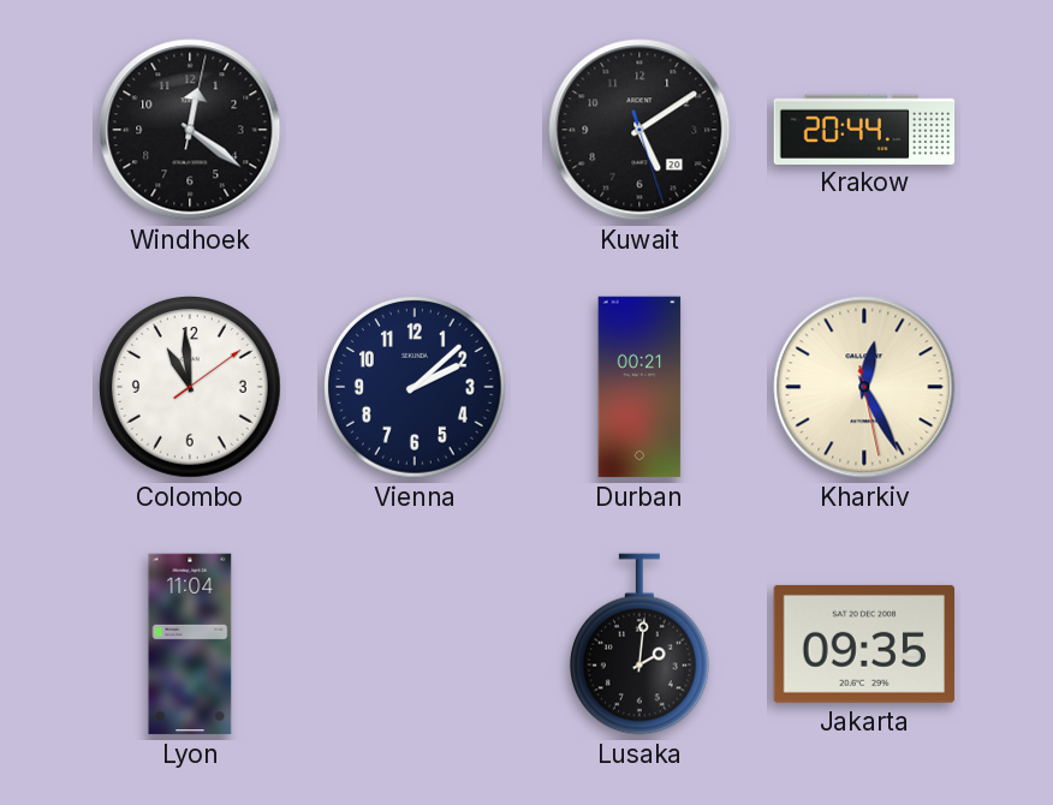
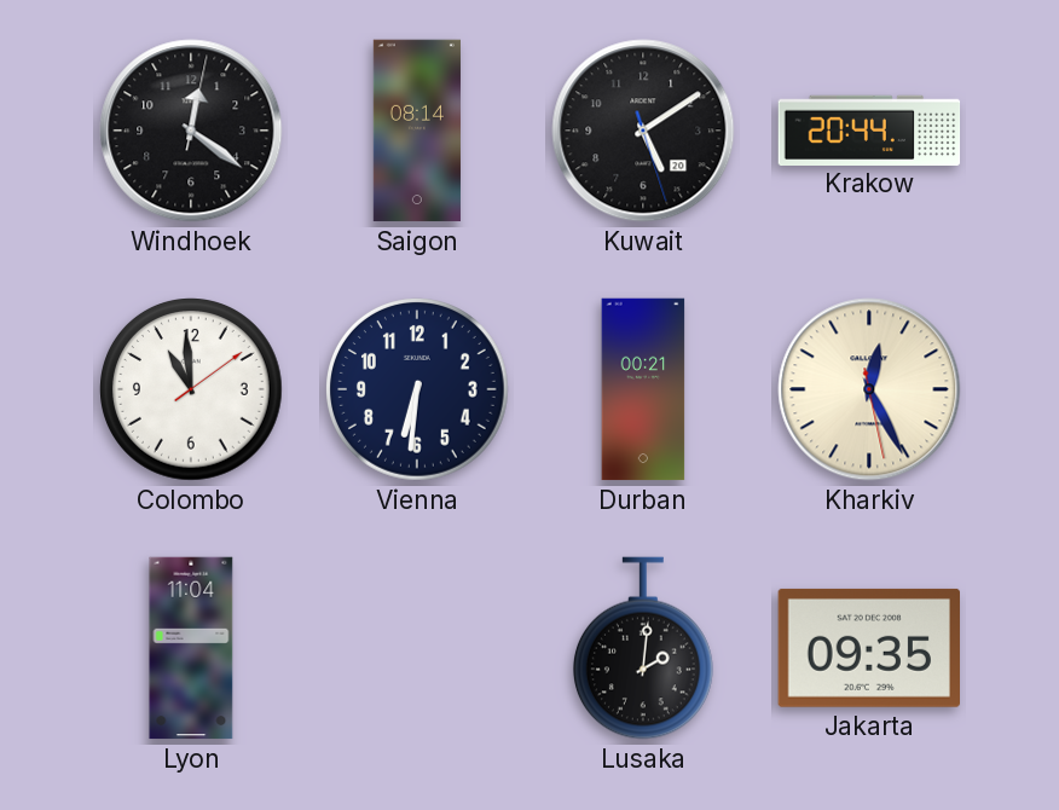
Saigon: none -> 08:14 (417, 131)
Vienna: 2:08 -> 6:31 (418, 390)
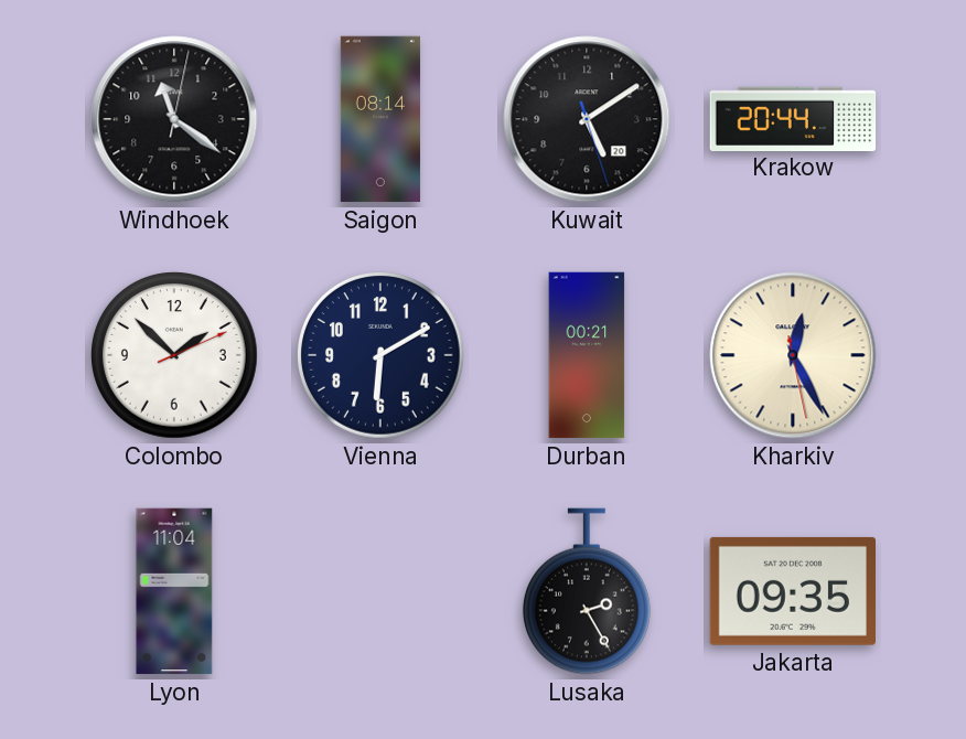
Windhoek: 12:21 -> 11:21 (174, 119)
Colombo: 10:59 -> 1:52 (175, 356)
Vienna: 6:31 -> 6:10 (382, 356)
Lusaka: 2:01 -> 2:25 (587, 591)
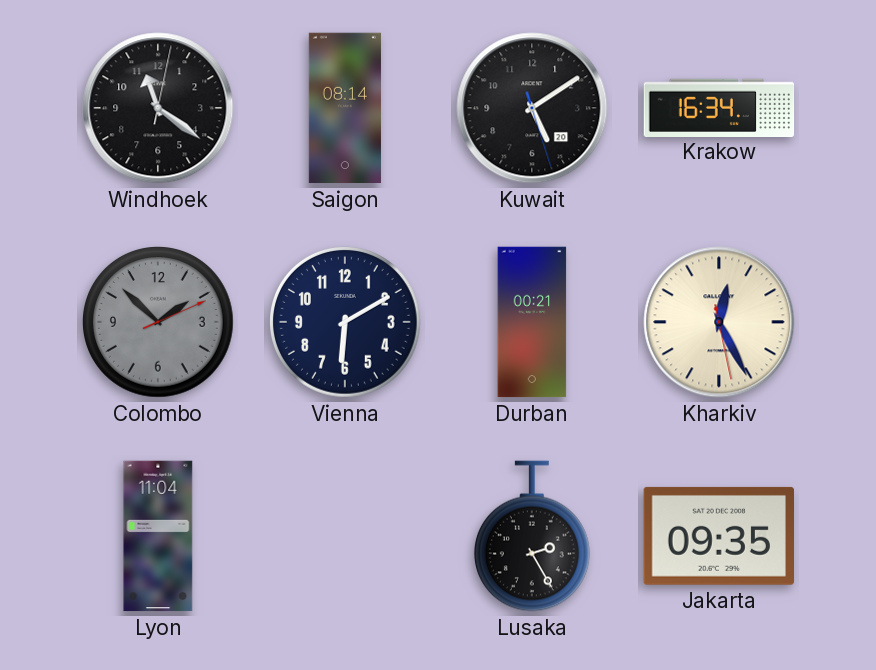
Krakow: 20:44 -> 16:34 (719, 107)
Colombo dial: white -> grey (159, 323)
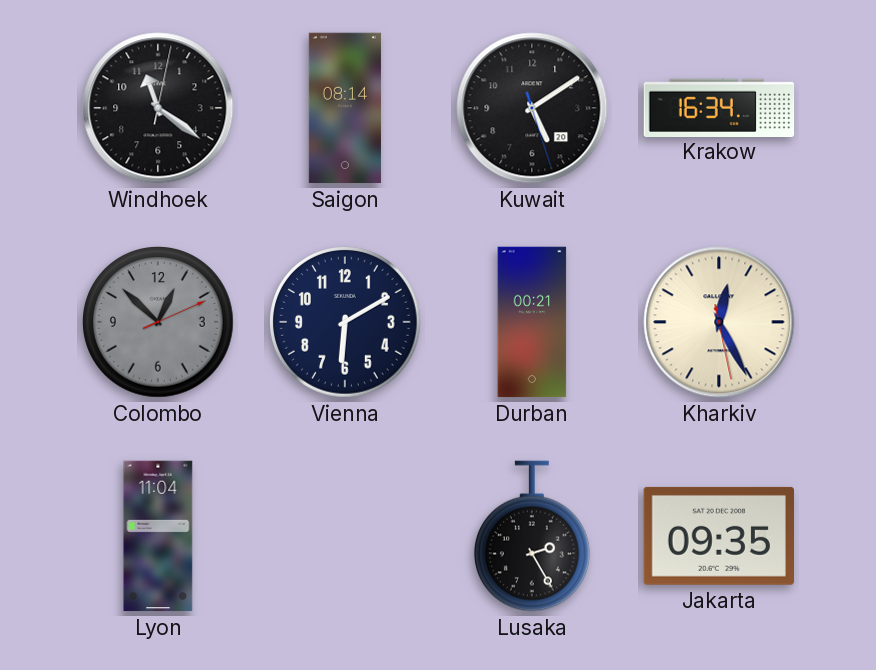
Colombo: 1:52 -> 12:52 (159, 323)
